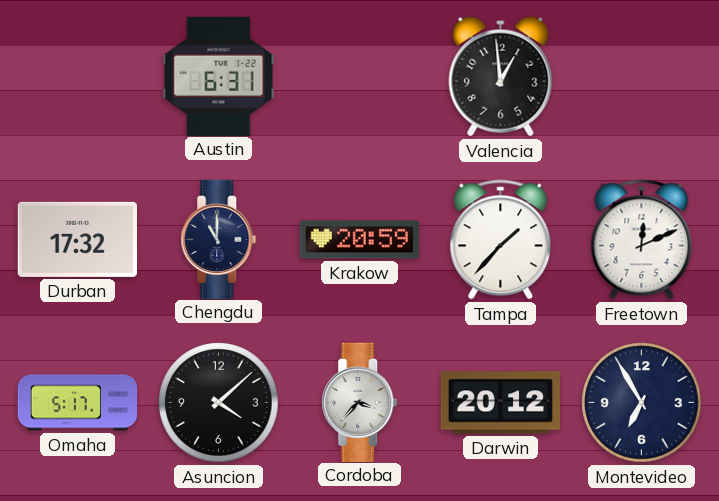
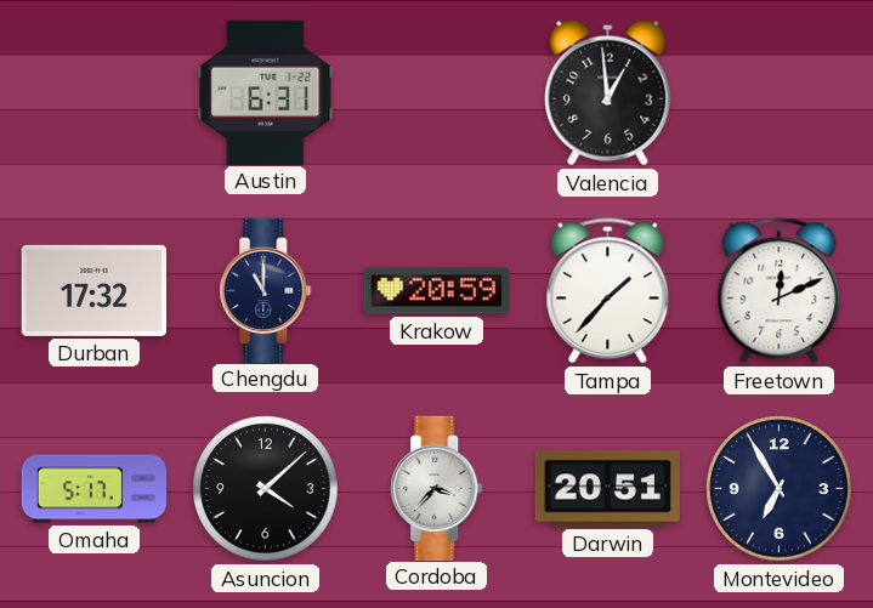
Darwin: 20:12 -> 20:51 (607, 489)
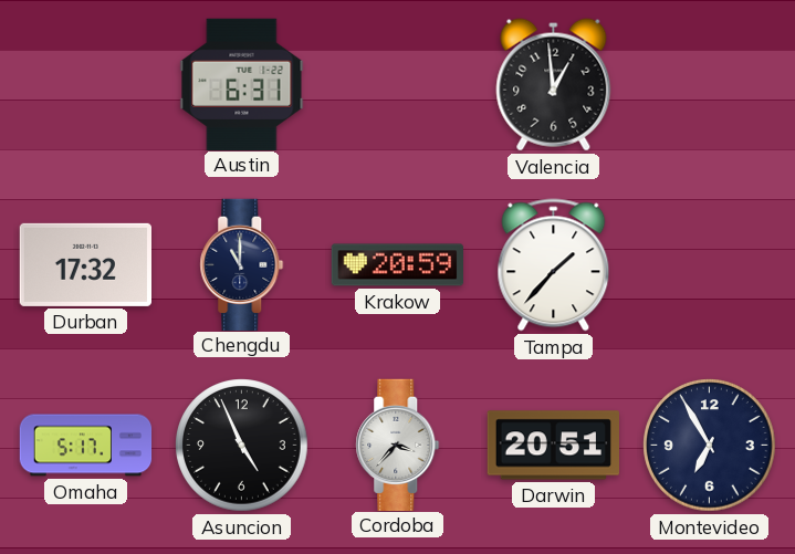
Freetown: 12:11 -> none (780, 291)
Asuncion: 4:08 -> 4:56 (242, 446)
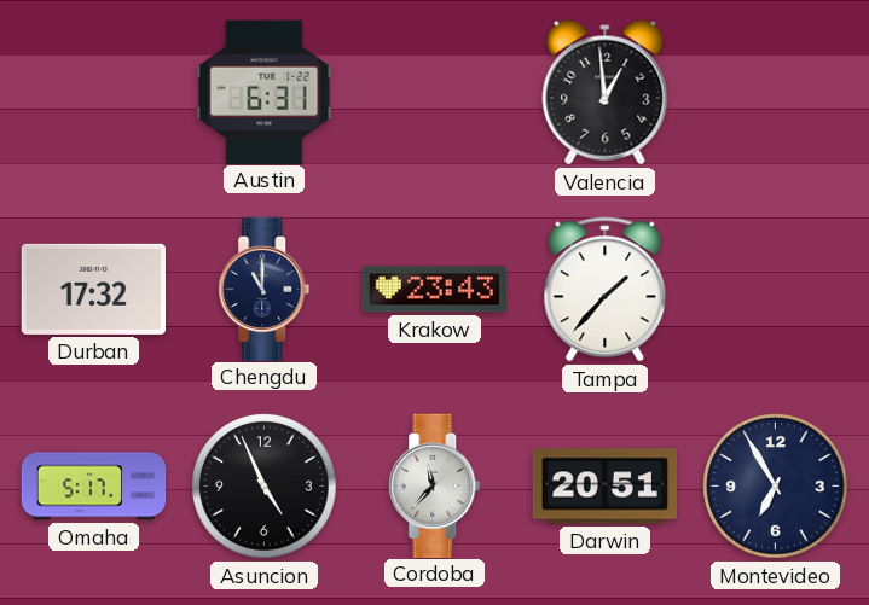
Krakow: 20:59 -> 23:43 (434, 290)
Cordoba: 3:37 -> 11:37 (435, 485)
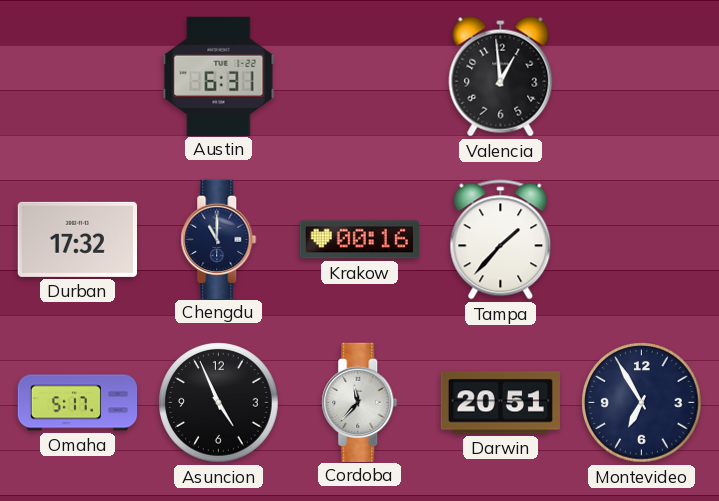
Krakow: 23:43 -> 00:16 (359, 240)
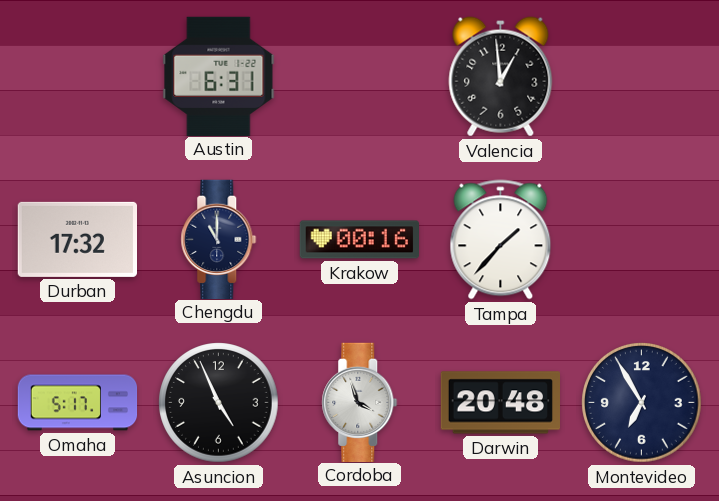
Cordoba: 11:37 -> 3:57 (360, 402)
Darwin: 20:51 -> 20:48 (500, 403)
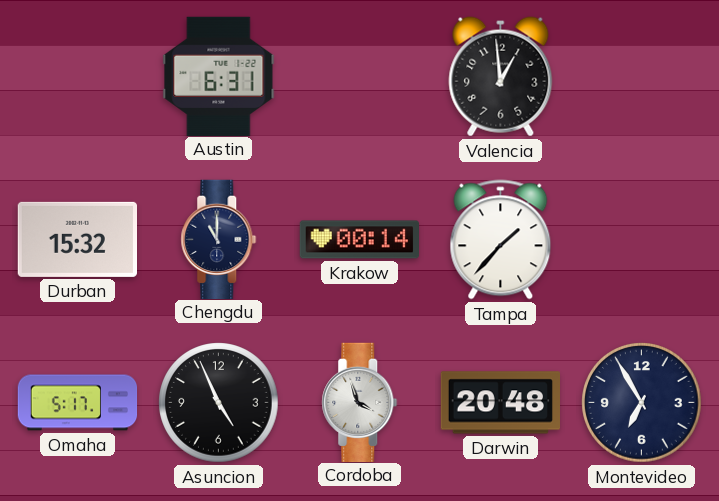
Durban: 17:32 -> 15:32 (77, 239)
Krakow: 00:16 -> 00:14 (359, 240)
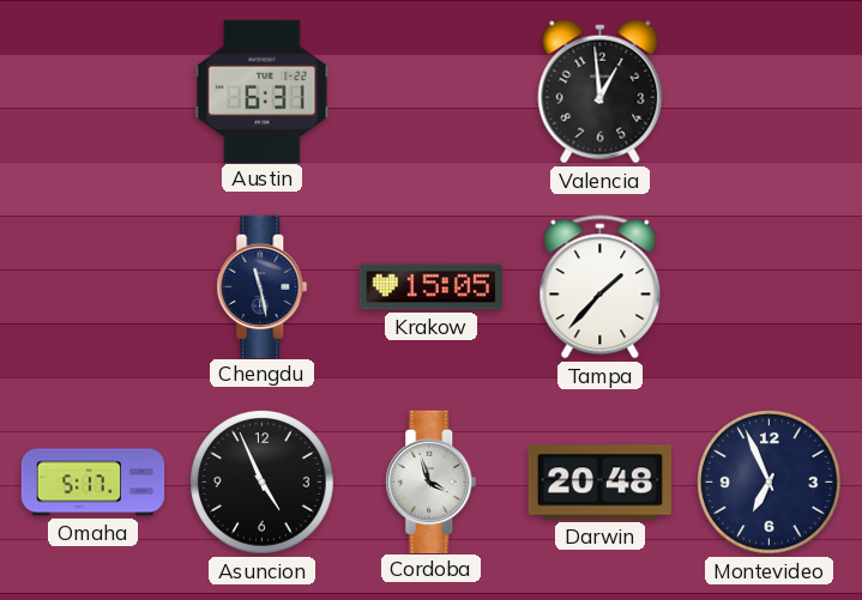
Durban: 15:32 -> none (77, 239)
Chengdu: 11:00 -> 11:28 (263, 286)
Krakow: 00:14 -> 15:05 (430, 287)
Montevideo: 6:55 -> 6:56 (770, 483)
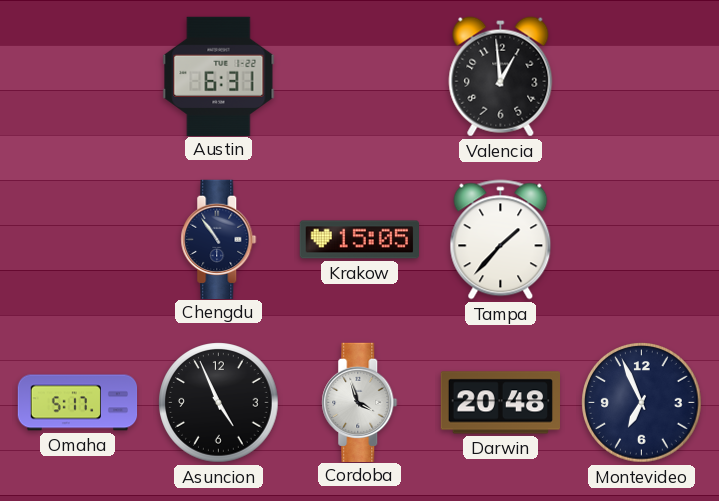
Chengdu: 11:28 -> 10:54 (219, 239)
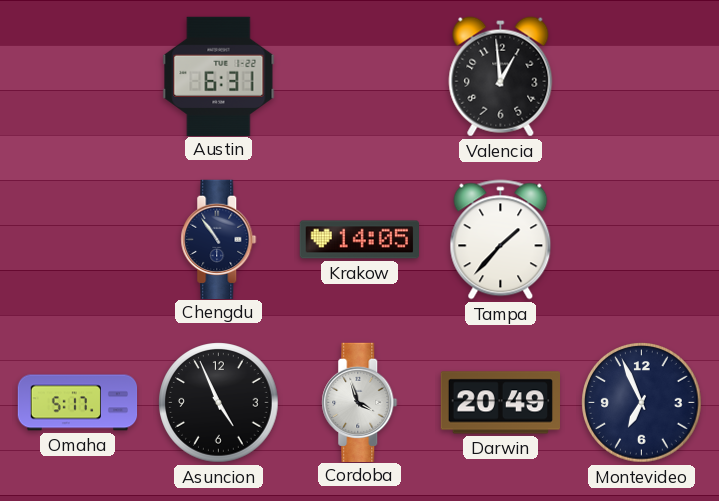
Krakow: 15:05 -> 14:05 (359, 240)
Darwin: 20:48 -> 20:49 (500, 403)
